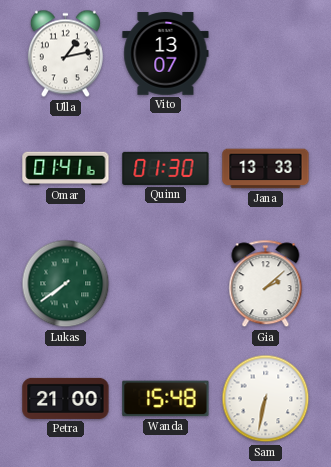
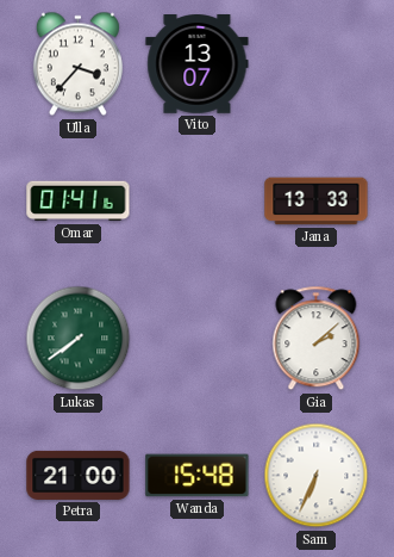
Ulla: 1:13 -> 3:37 (77, 64)
Quinn: 01:30 -> none (166, 168)
Sam: 6:32 -> 6:34 (317, 476)
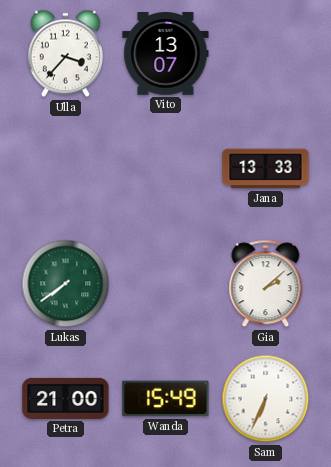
Omar: 01:41 -> none (79, 202)
Wanda: 15:48 -> 15:49 (166, 399)
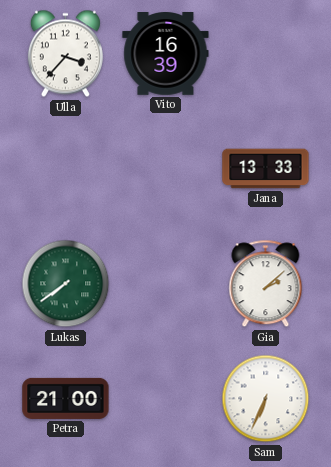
Vito: 13:07 -> 16:39 (166, 54)
Wanda: 15:49 -> none (166, 399)
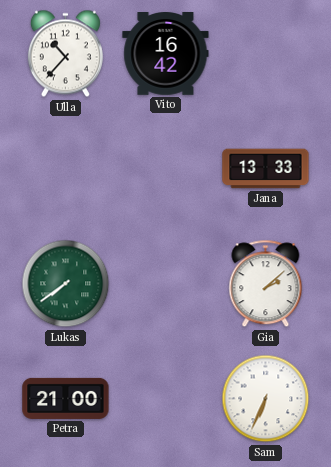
Ulla: 3:37 -> 10:37 (65, 54)
Vito: 16:39 -> 16:42 (166, 54)
